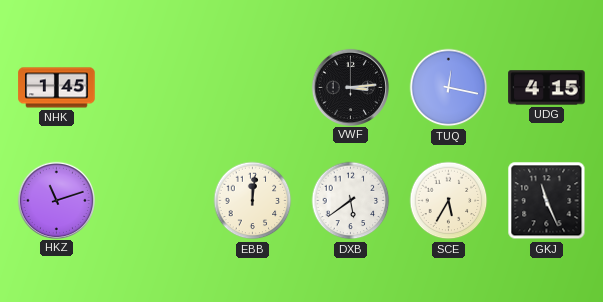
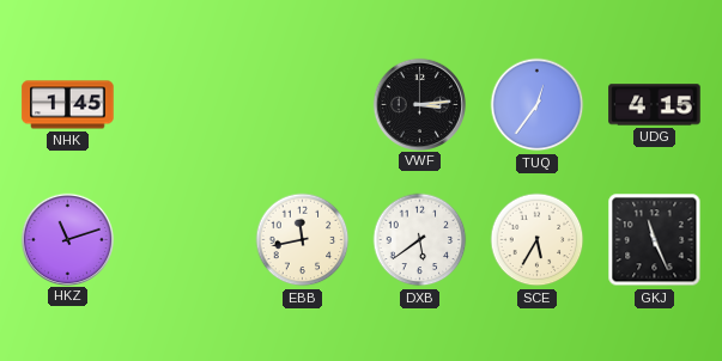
TUQ: 12:17 -> 12:36 (538, 105)
EBB: 12:01 -> 11:43 (303, 240)
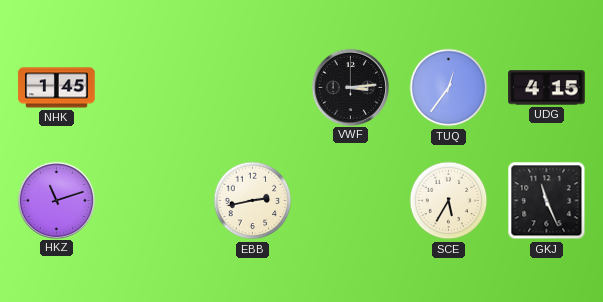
EBB: 11:43 -> 2:43 (253, 201)
DXB: 5:39 -> none (420, 240)
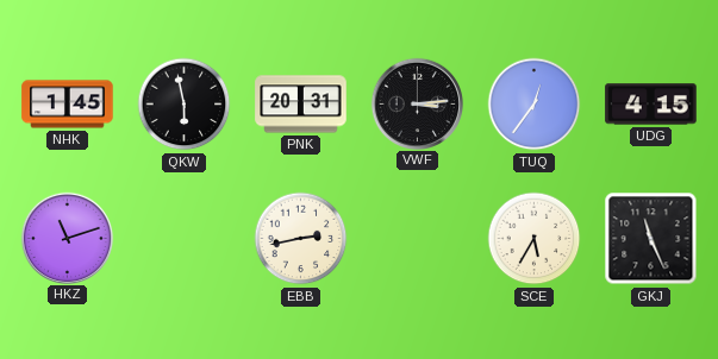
QKW: none -> 5:58 (185, 105)
PNK: none -> 20:31 (301, 105)
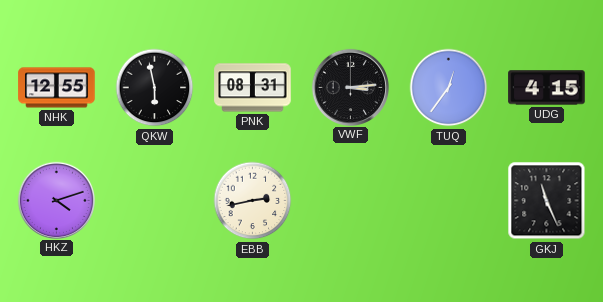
NHK: 1:45 -> 12:55 (57, 88)
PNK: 20:31 -> 08:31 (253, 88)
HKZ: 11:12 -> 4:12 (56, 200)
SCE: 5:35 -> none (535, 239)
